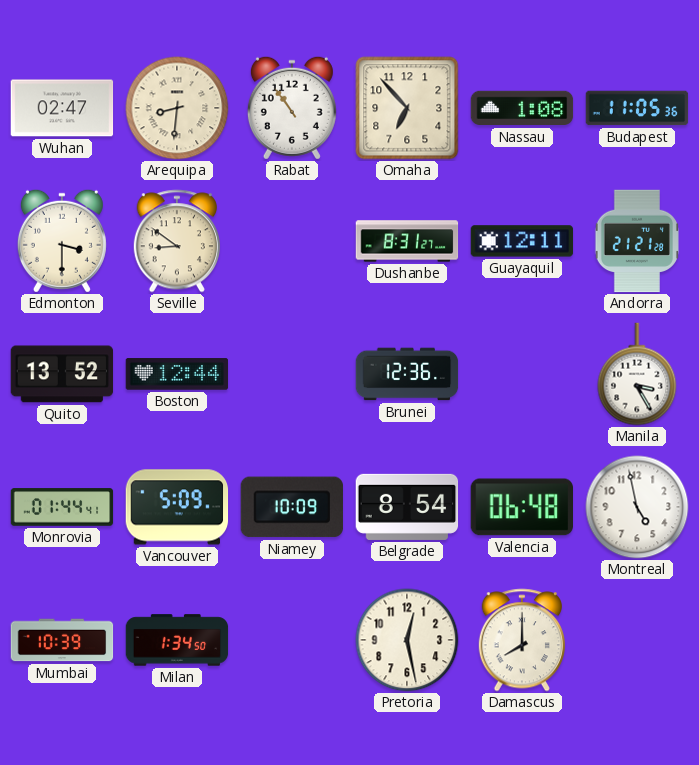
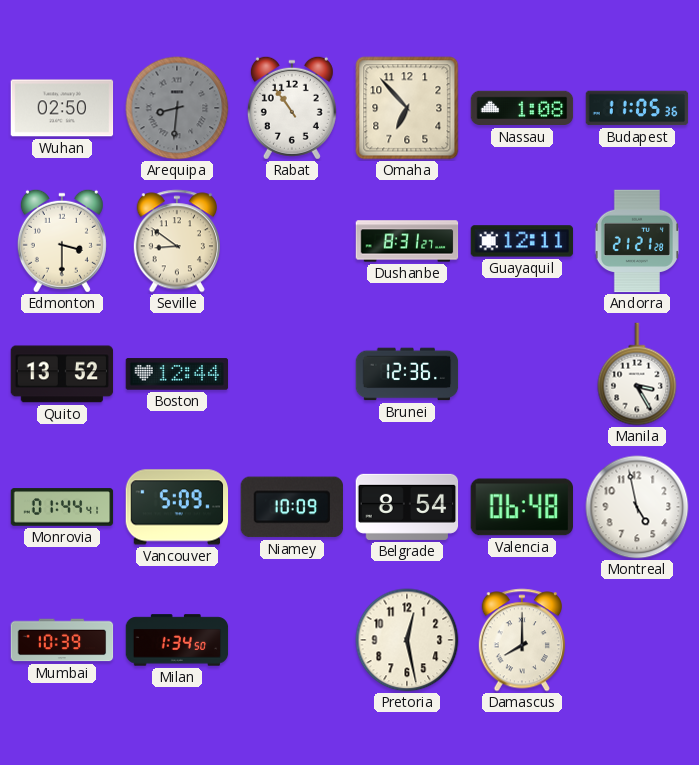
Wuhan: 02:47 -> 02:50 (62, 108)
Arequipa dial: cream -> grey (177, 108)
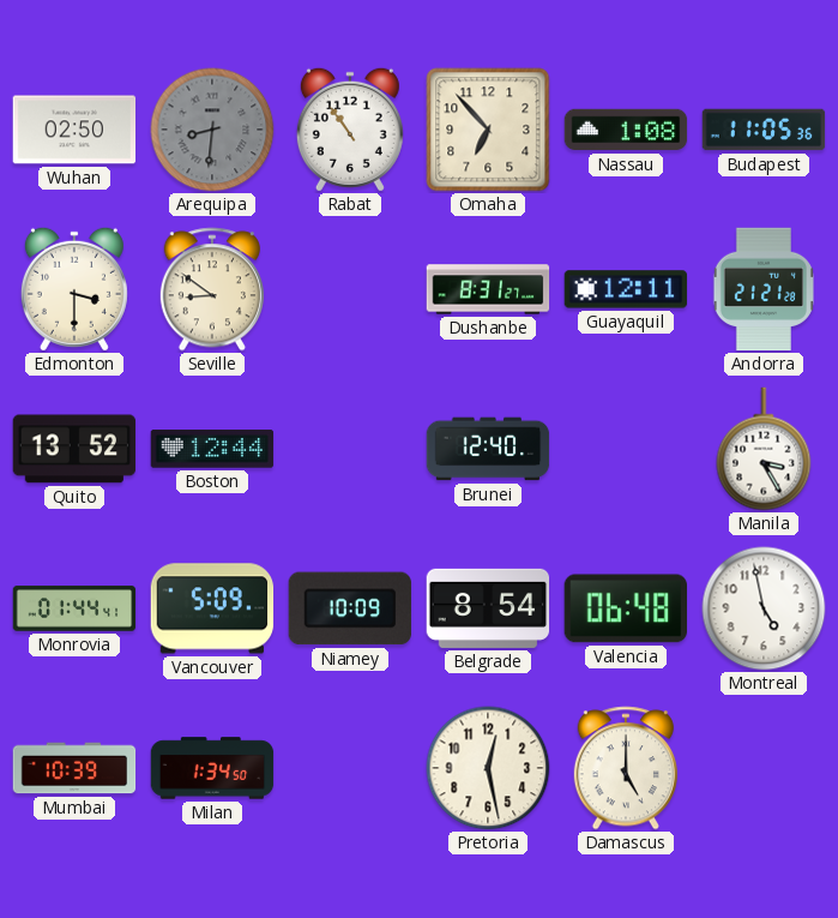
Brunei: 12:36 -> 12:40 (488, 449)
Damascus: 8:00 -> 5:00 (626, 768)
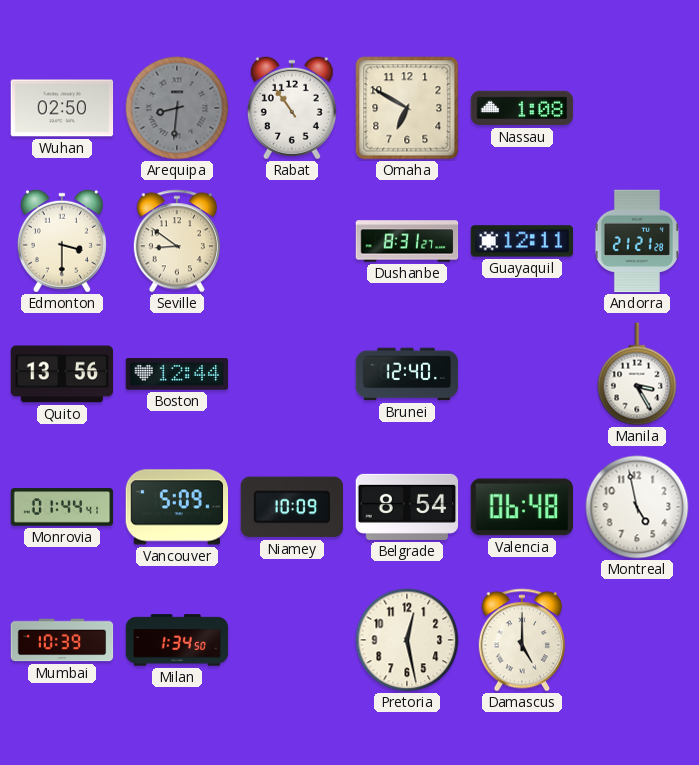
Omaha: 6:53 -> 6:50 (407, 108)
Budapest: 11:05 -> none (764, 130)
Quito: 13:52 -> 13:56 (62, 374)
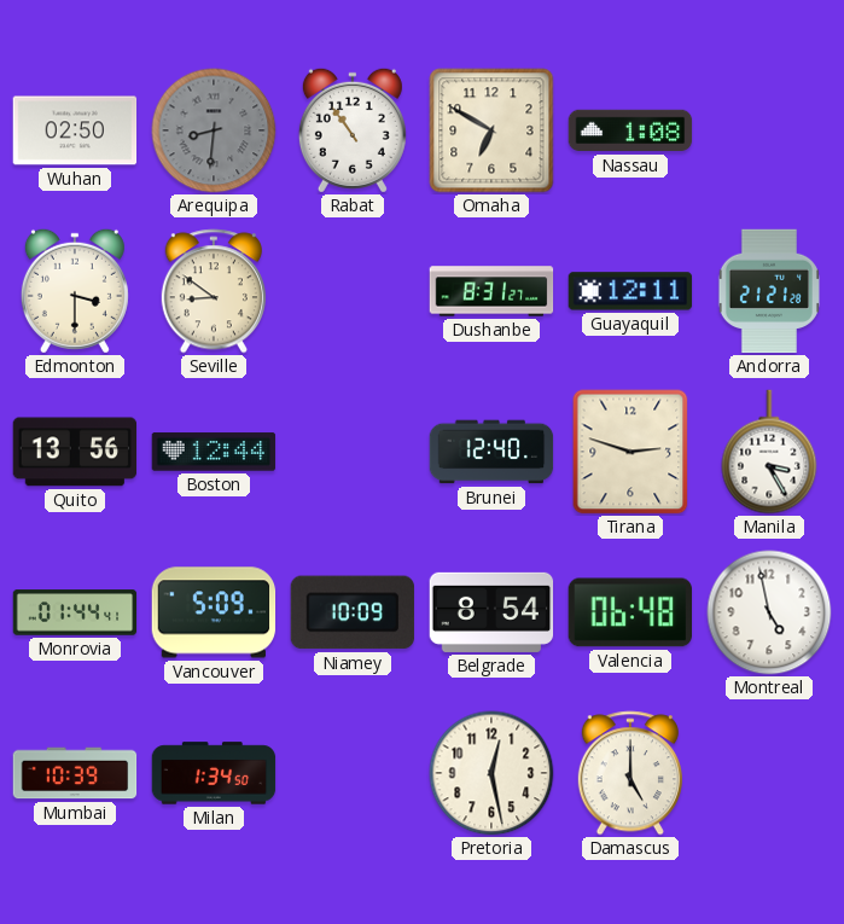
Tirana: none -> 2:48 (630, 452)
